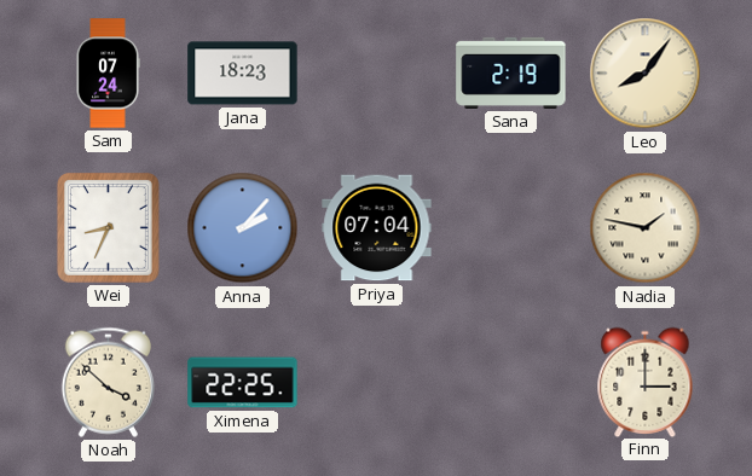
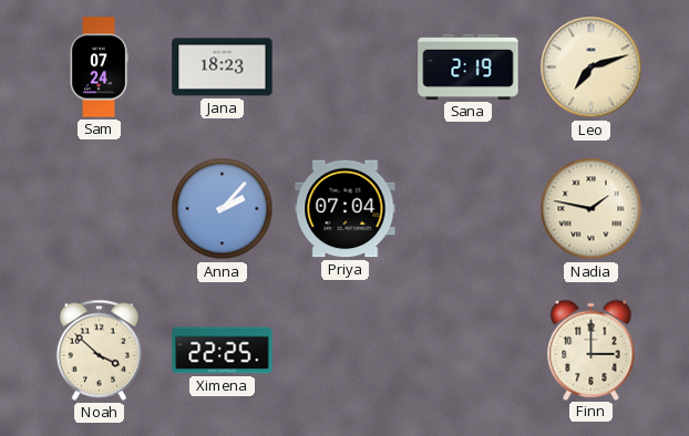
Leo: 8:06 -> 7:12 (592, 68)
Wei: 8:34 -> none (108, 227)
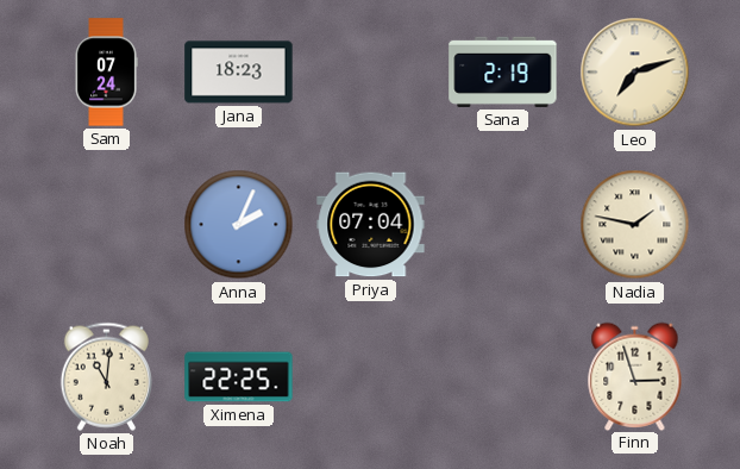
Anna: 2:07 -> 2:04 (239, 225)
Noah: 3:52 -> 11:01 (106, 376)
Finn: 3:00 -> 2:57 (635, 376)
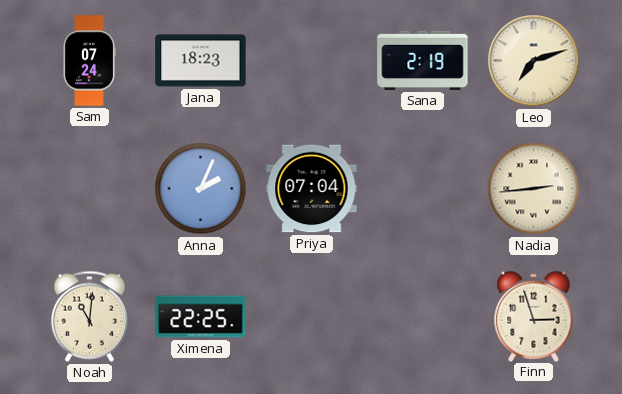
Nadia: 1:47 -> 2:44 (534, 189)
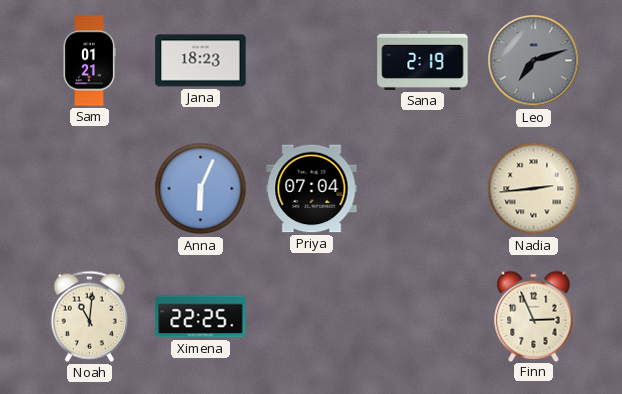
Sam: 07:24 -> 01:21 (89, 61)
Leo dial: cream -> grey (534, 61)
Anna: 2:04 -> 6:04 (201, 189)
Finn: 2:57 -> 2:56 (534, 316)
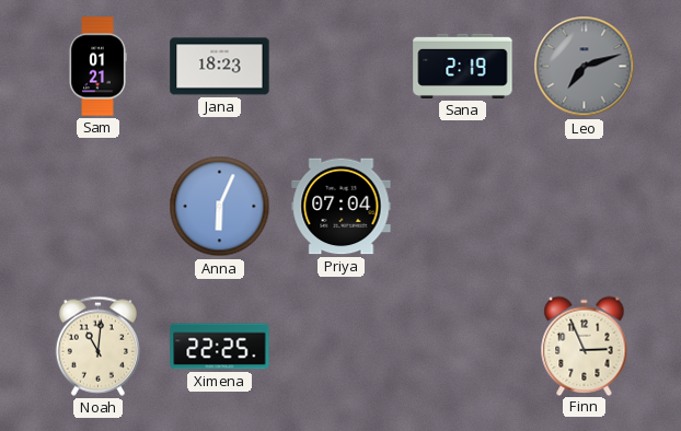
Nadia: 2:44 -> none (534, 189)
